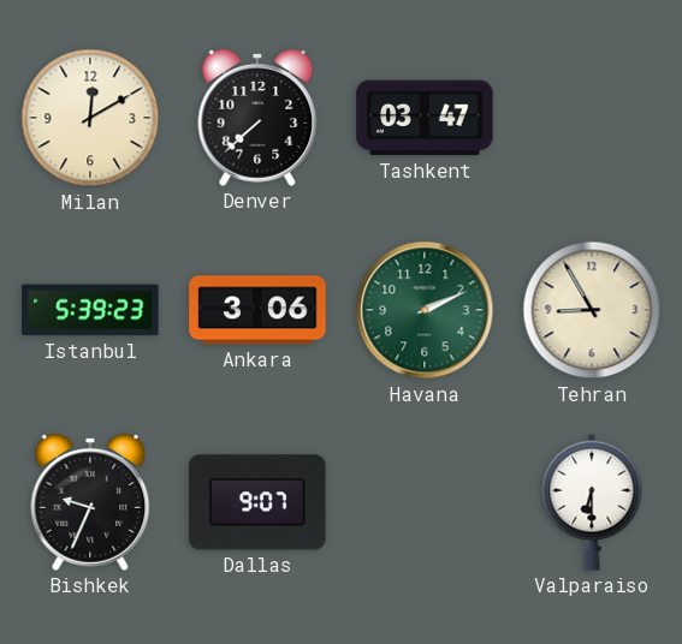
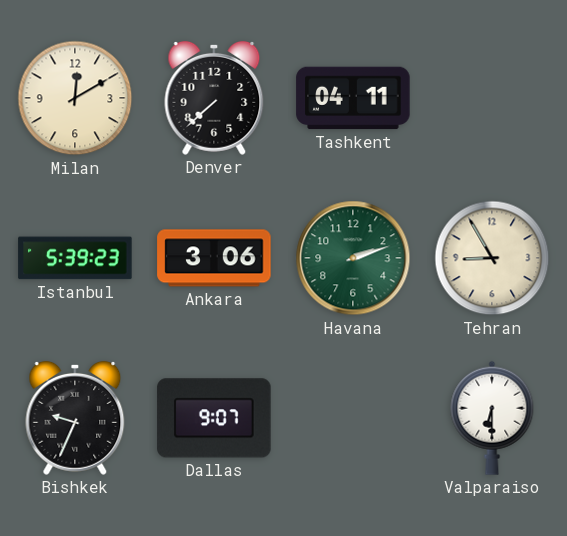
Tashkent: 03:47 -> 04:11 (353, 98)
Havana: 2:11 -> 2:12 (353, 258)
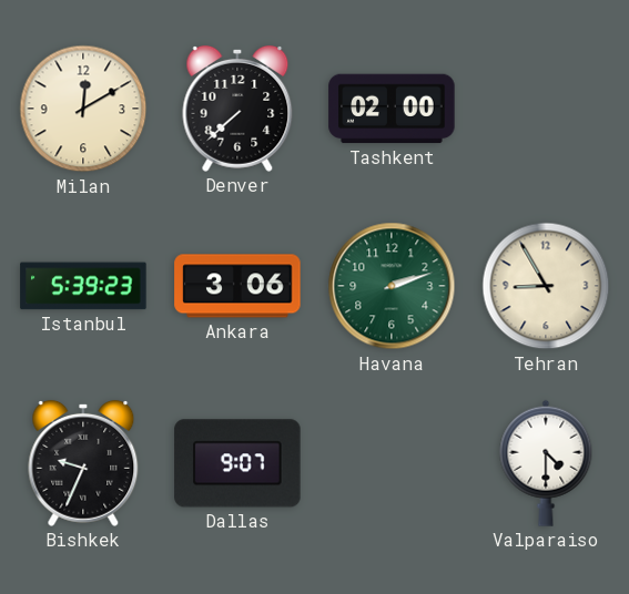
Tashkent: 04:11 -> 02:00 (392, 109)
Valparaiso: 6:30 -> 4:30 (546, 463)
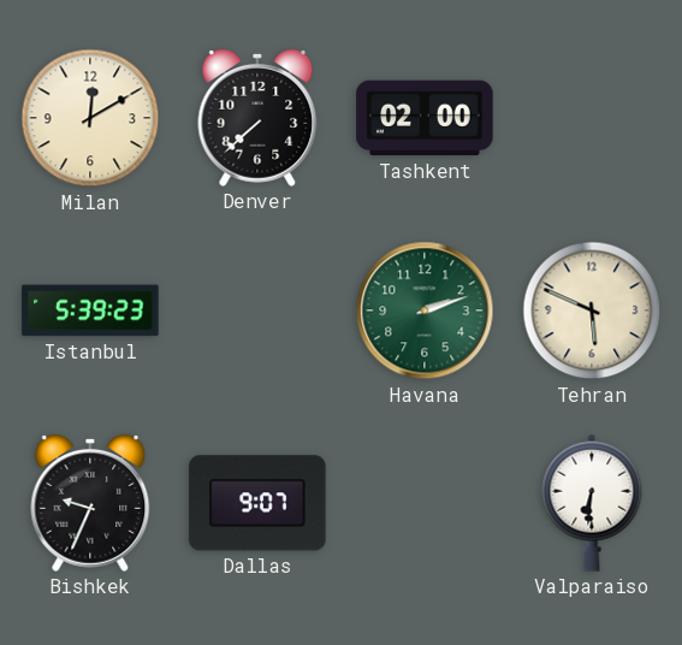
Ankara: 3:06 -> none (237, 286)
Tehran: 8:55 -> 5:49 (592, 310)
Valparaiso: 4:30 -> 6:31 (592, 503)
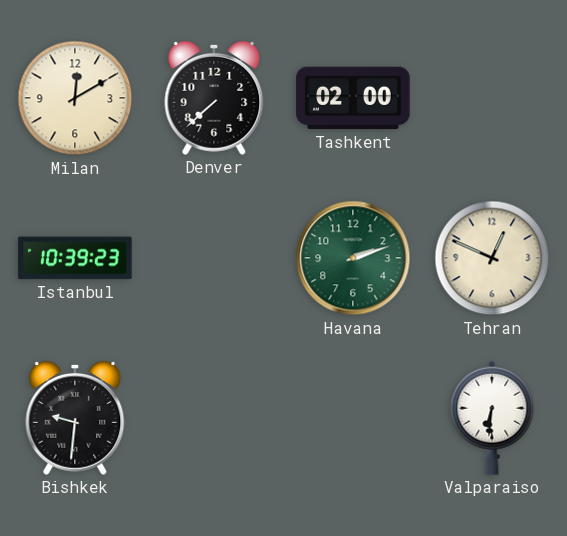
Istanbul: 5:39 -> 10:39 (75, 258)
Tehran: 5:49 -> 12:49 (492, 258)
Bishkek: 9:34 -> 9:31 (75, 418)
Dallas: 9:07 -> none (257, 503)
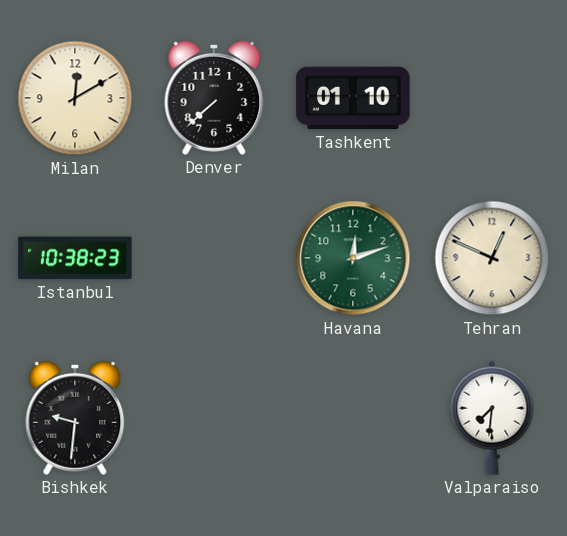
Tashkent: 02:00 -> 01:10 (353, 98)
Istanbul: 10:39 -> 10:38 (75, 258)
Havana: 2:12 -> 12:12 (353, 258)
Valparaiso: 6:31 -> 7:31 (492, 418)
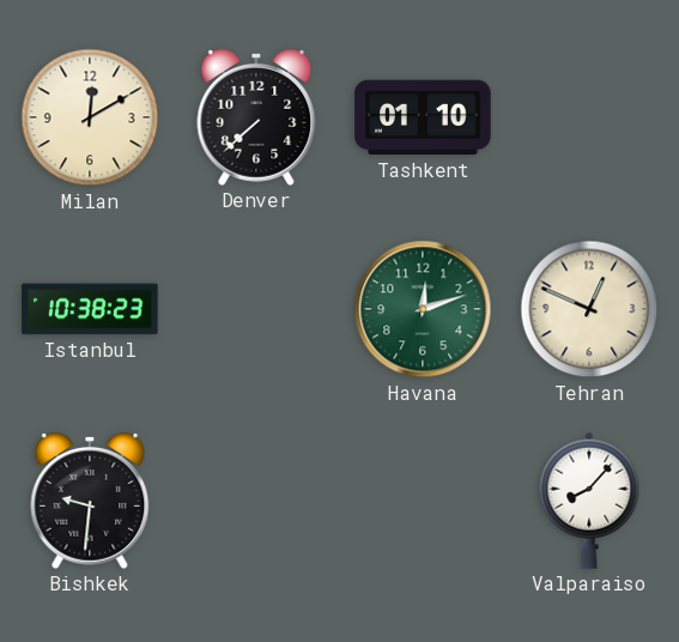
Valparaiso: 7:31 -> 8:07 (589, 501)
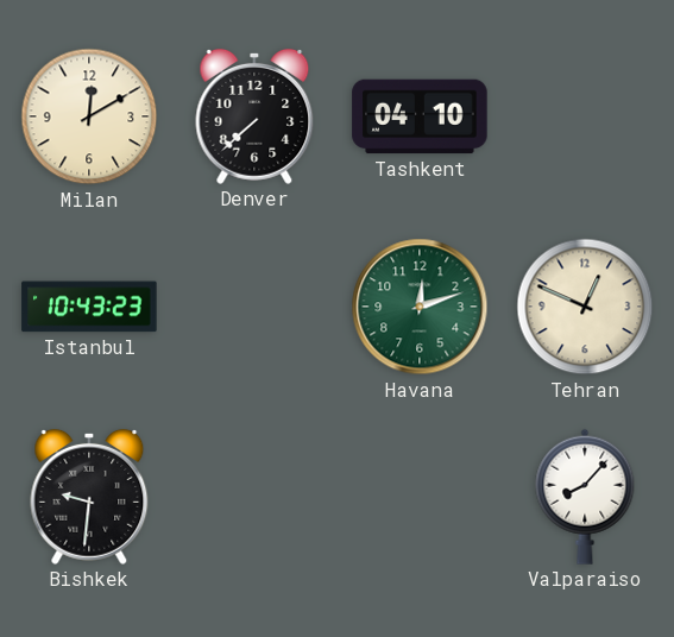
Tashkent: 01:10 -> 04:10 (420, 116)
Istanbul: 10:38 -> 10:43 (89, 307)
